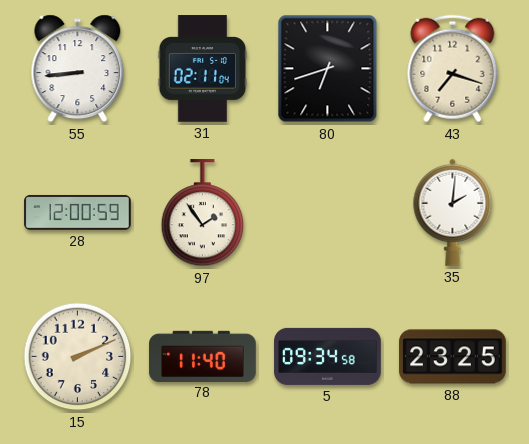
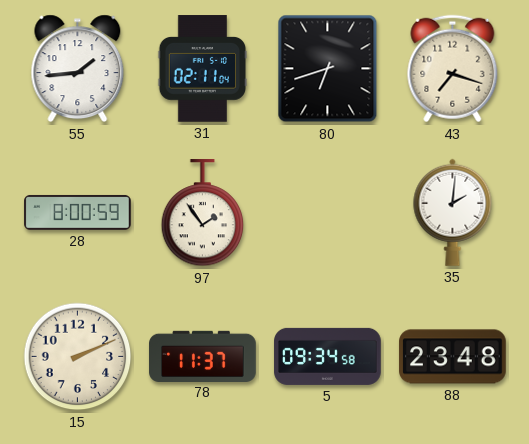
55: 8:44 -> 1:44 (78, 69)
28: 12:00 -> 8:00 (78, 212)
78: 11:40 -> 11:37 (203, 356)
88: 23:25 -> 23:48 (453, 357)
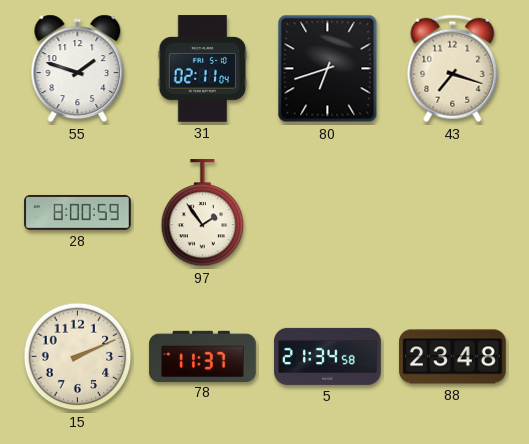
55: 1:44 -> 1:48 (78, 69)
35: 2:01 -> none (453, 212)
5: 09:34 -> 21:34 (328, 356)
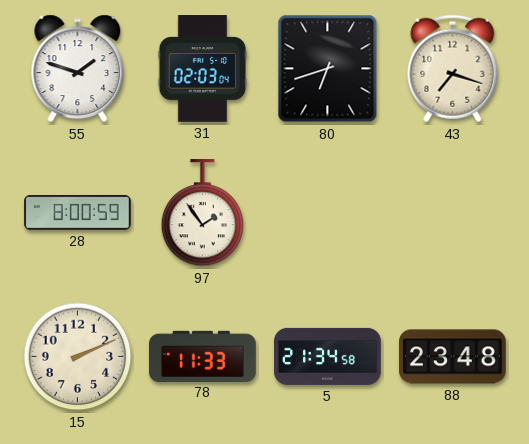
31: 02:11 -> 02:03 (203, 69)
78: 11:37 -> 11:33 (203, 356)
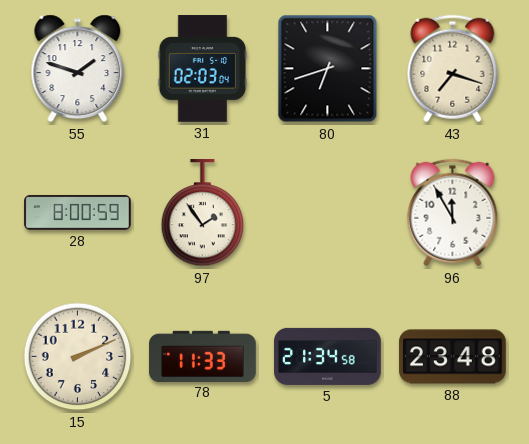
96: none -> 11:55 (453, 213)
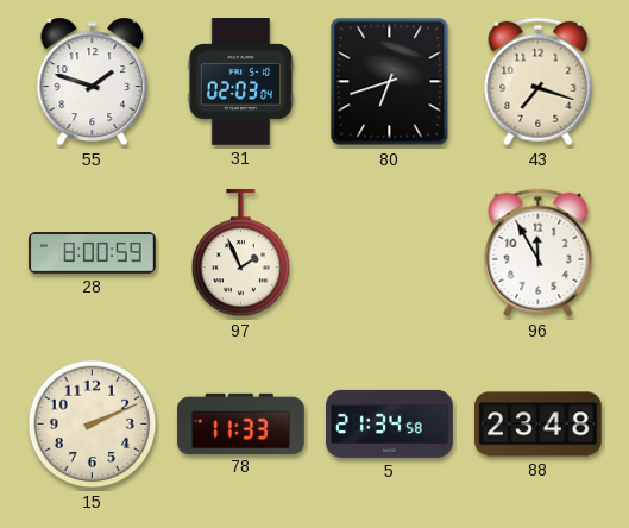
97: 1:54 -> 1:56 (241, 253)
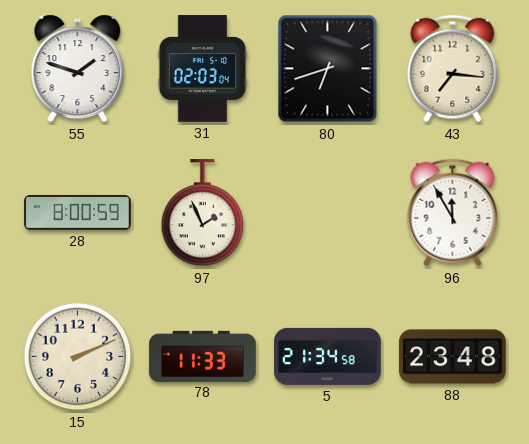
43: 7:18 -> 7:16 (453, 69)
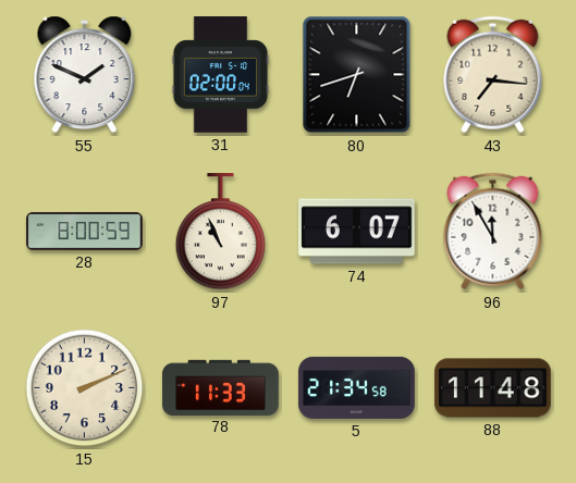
55: 1:48 -> 1:49 (85, 75)
31: 02:03 -> 02:00 (221, 75)
97: 1:56 -> 10:56 (221, 232)
74: none -> 6:07 (357, 232)
88: 23:48 -> 11:48 (493, 388)
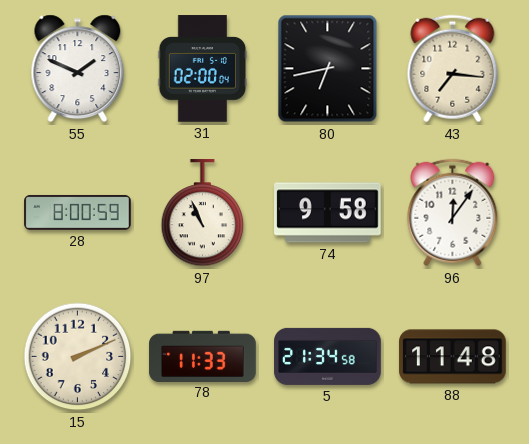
80: 6:42 -> 6:43 (328, 69)
74: 6:07 -> 9:58 (328, 213)
96: 11:55 -> 12:06 (453, 213)
